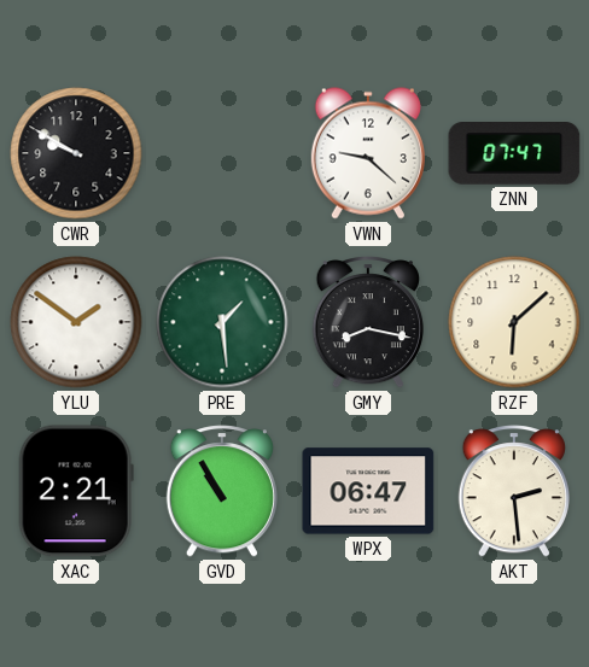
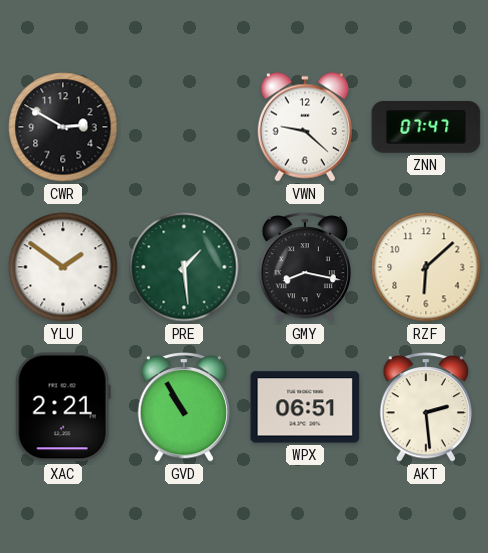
CWR: 9:50 -> 2:50 (63, 127)
WPX: 06:47 -> 06:51 (305, 407)
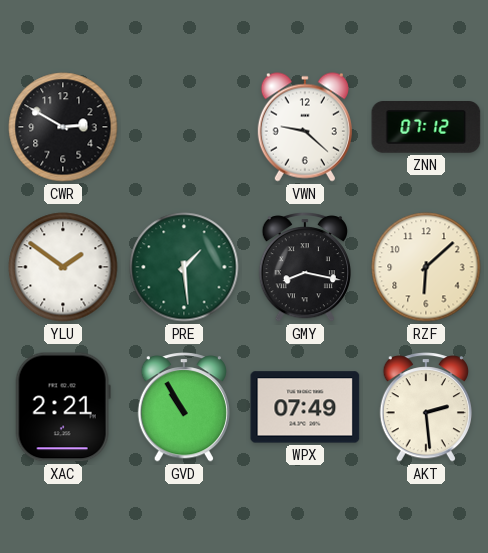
ZNN: 07:47 -> 07:12 (426, 128)
WPX: 06:51 -> 07:49 (305, 407)
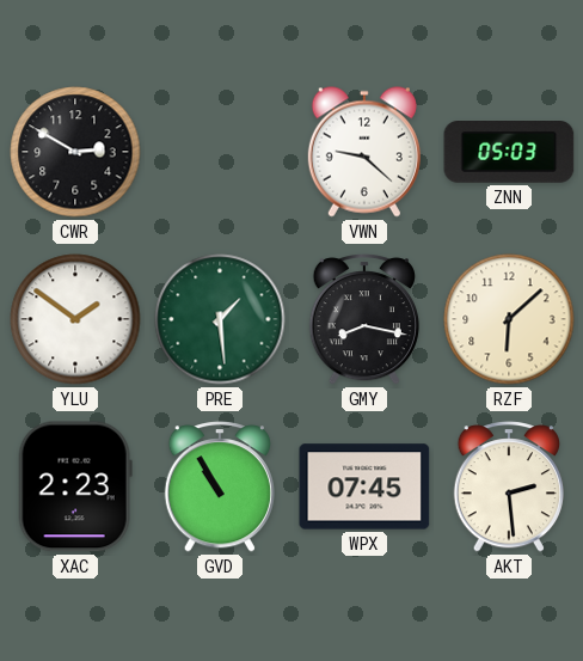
ZNN: 07:12 -> 05:03 (509, 153)
XAC: 2:21 -> 2:23 (75, 486)
WPX: 07:49 -> 07:45 (364, 486)
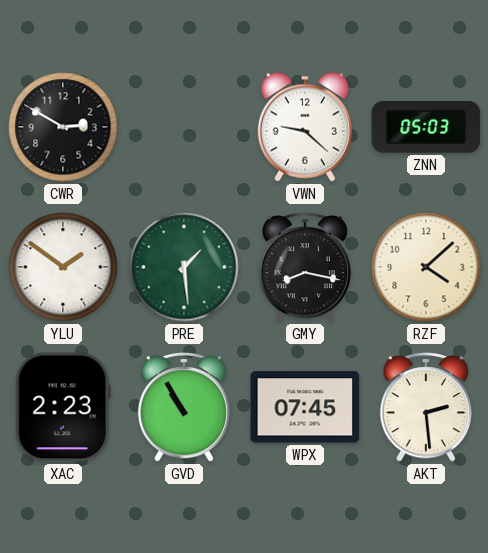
RZF: 6:08 -> 4:08 (426, 267)
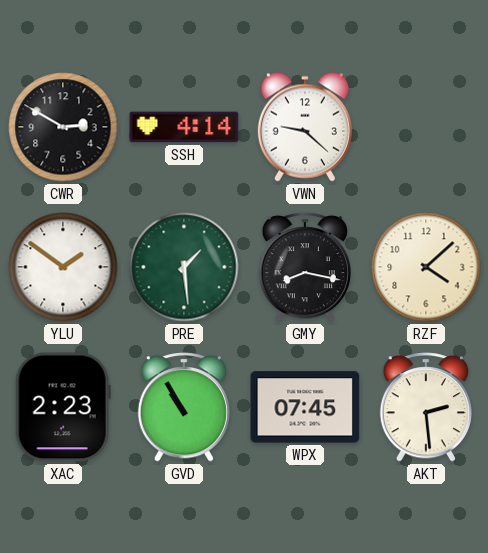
SSH: none -> 4:14 (184, 127)
ZNN: 05:03 -> none (426, 128)
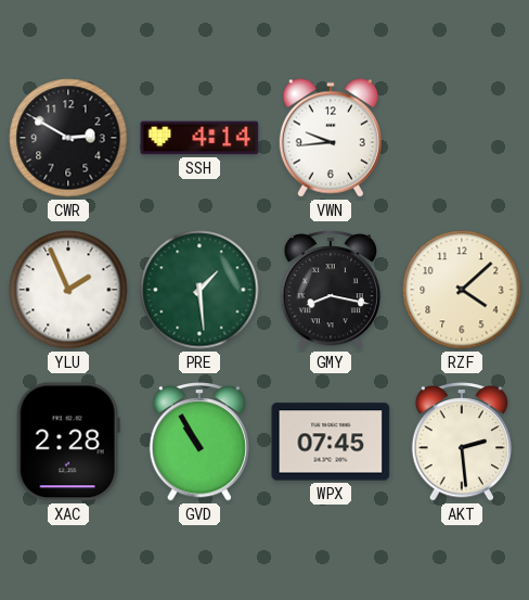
VWN: 9:22 -> 9:44 (331, 138)
YLU: 1:51 -> 1:56 (68, 290)
XAC: 2:23 -> 2:28 (68, 442)
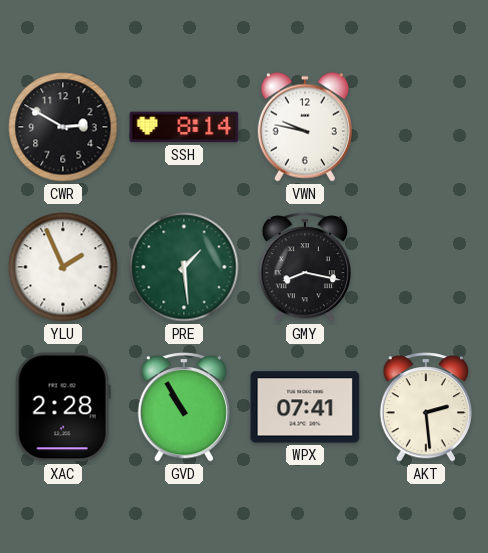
SSH: 4:14 -> 8:14 (184, 127)
VWN: 9:44 -> 9:47 (305, 127)
RZF: 4:08 -> none (462, 290)
WPX: 07:45 -> 07:41 (305, 407)
